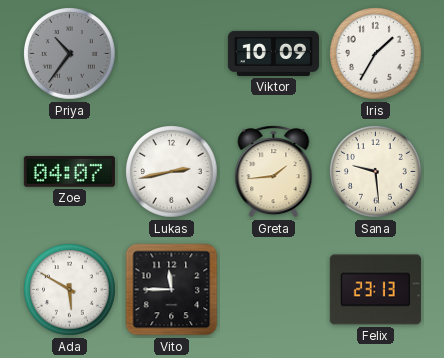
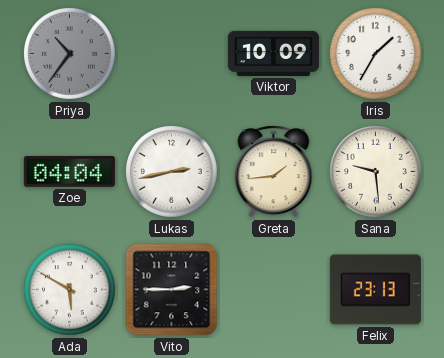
Zoe: 04:07 -> 04:04 (69, 171)
Vito: 11:45 -> 2:45 (172, 290)
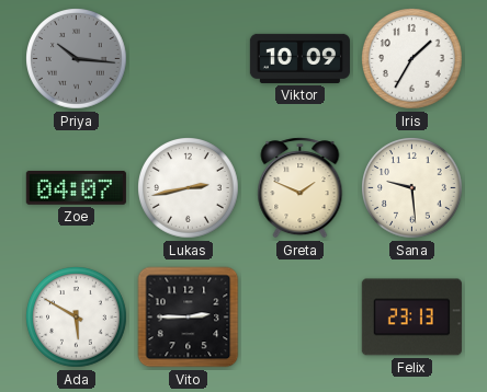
Priya: 10:36 -> 10:16 (77, 59)
Zoe: 04:04 -> 04:07 (76, 187)
Greta: 1:44 -> 1:49 (301, 188)
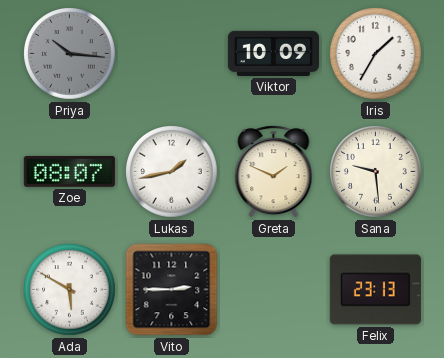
Zoe: 04:07 -> 08:07 (69, 171)
Lukas: 2:43 -> 1:43 (172, 172)
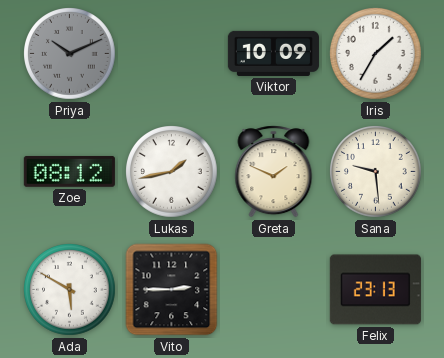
Priya: 10:16 -> 10:11 (70, 54)
Zoe: 08:07 -> 08:12 (69, 171)
